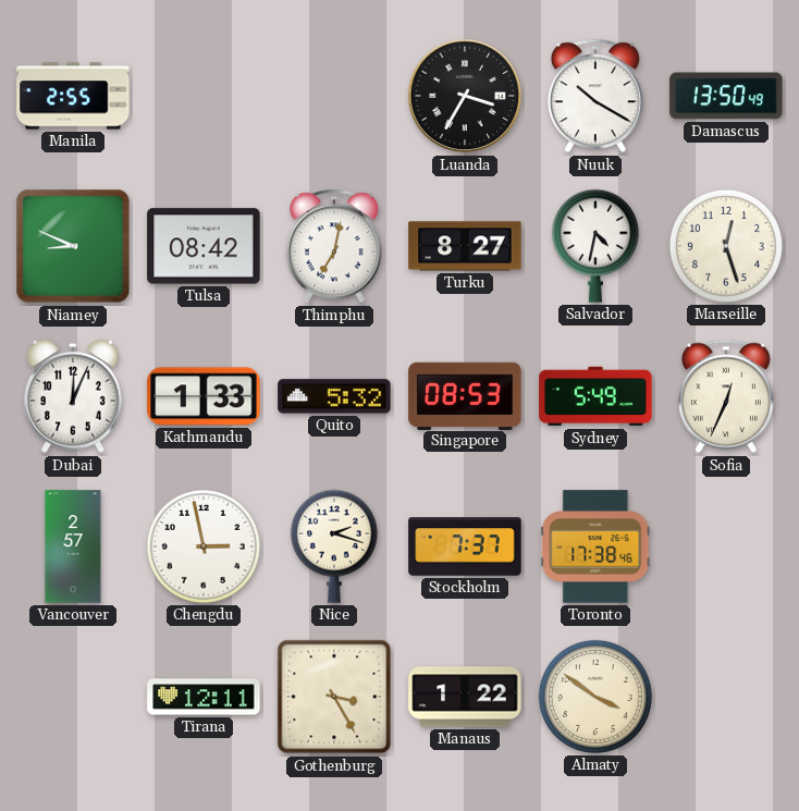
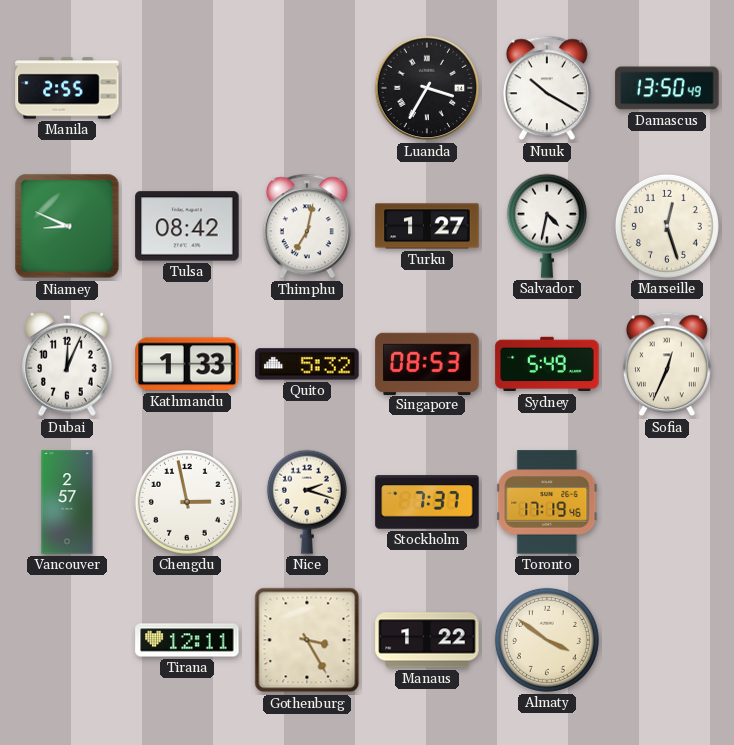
Turku: 8:27 -> 1:27 (427, 226)
Toronto: 17:38 -> 17:19 (547, 502)
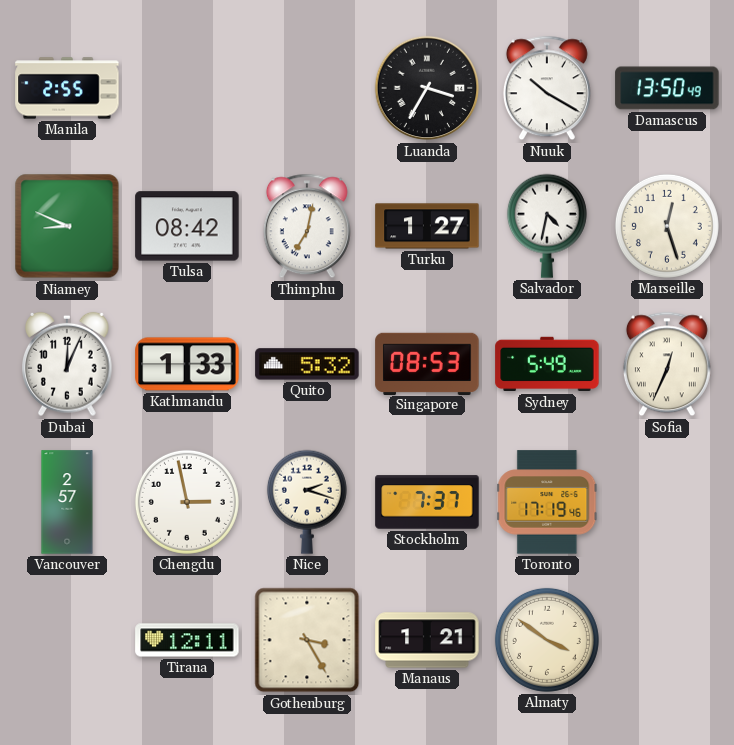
Manaus: 1:22 -> 1:21 (427, 640)
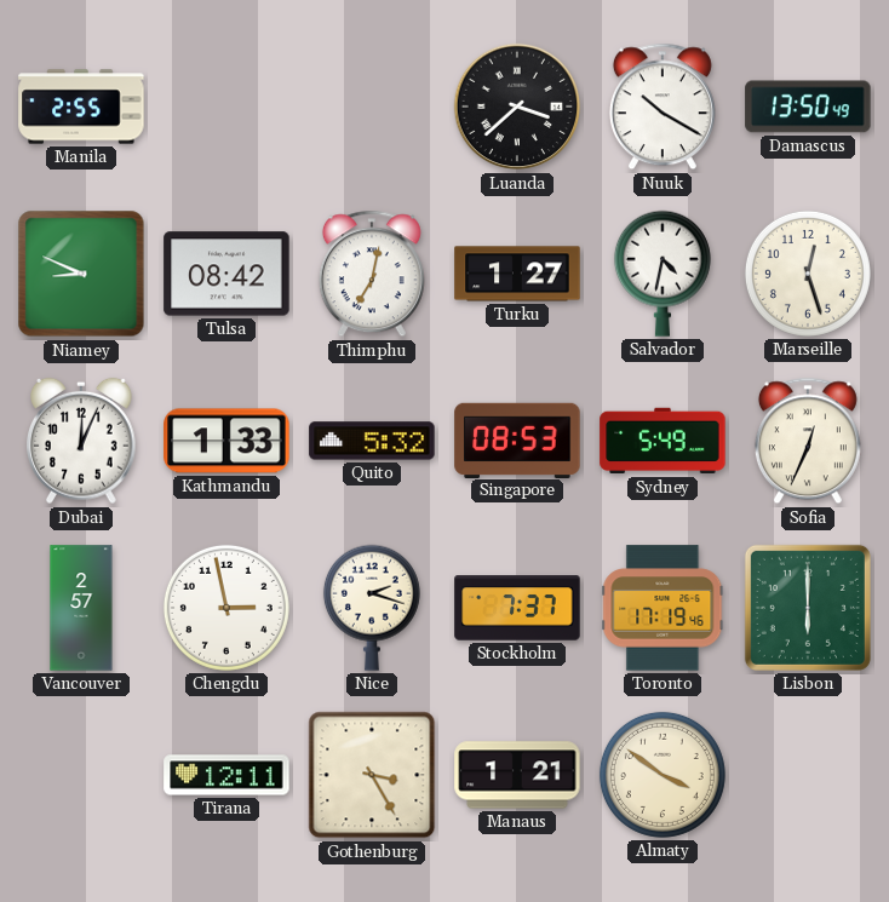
Luanda: 3:35 -> 3:38 (517, 107)
Lisbon: none -> 6:00 (808, 608)
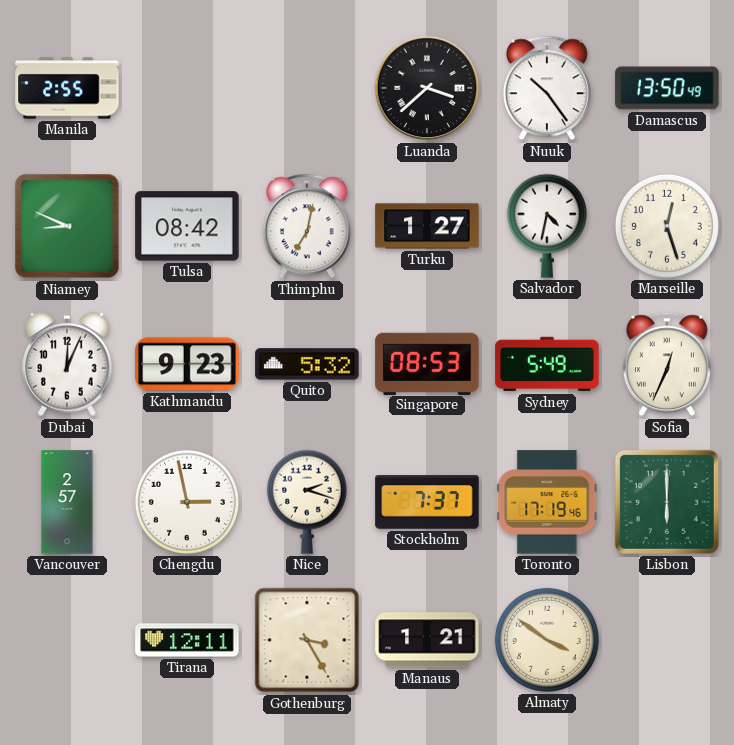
Nuuk: 10:20 -> 10:24 (547, 88)
Kathmandu: 1:33 -> 9:23 (187, 364)
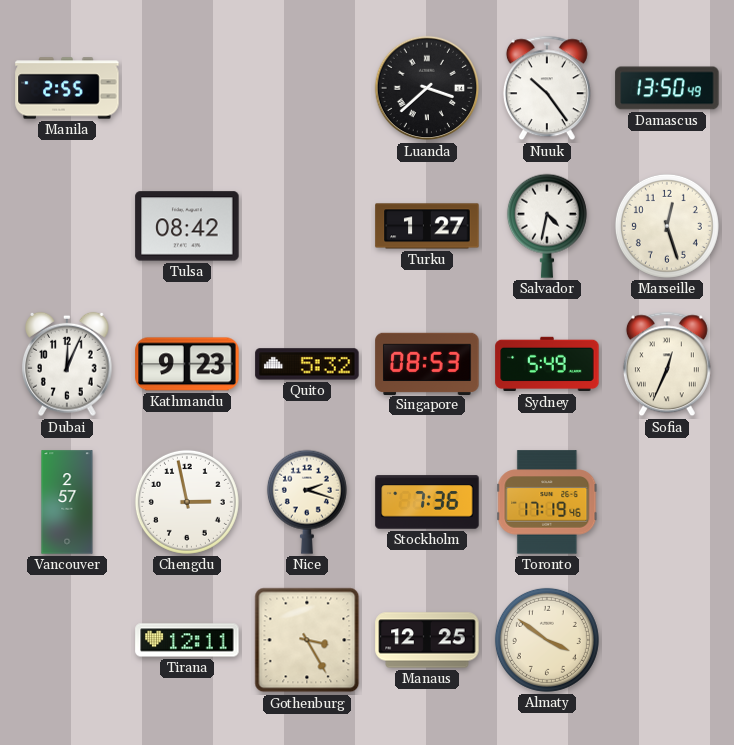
Niamey: 8:49 -> none (67, 226)
Thimphu: 7:02 -> none (307, 226)
Stockholm: 7:37 -> 7:36 (427, 502)
Lisbon: 6:00 -> none (667, 502)
Manaus: 1:21 -> 12:25 (427, 640)
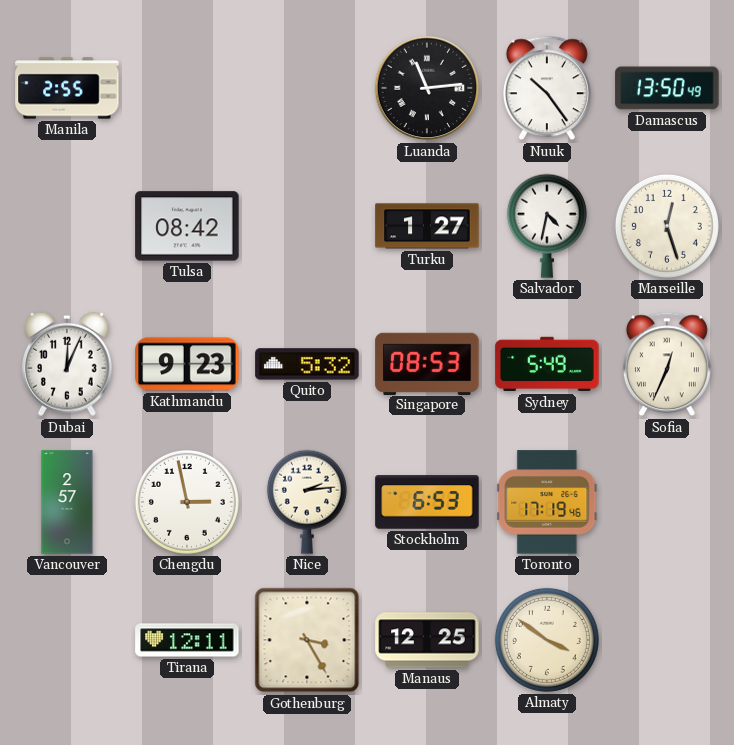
Luanda: 3:38 -> 11:14 (427, 88)
Nice: 2:18 -> 2:14 (307, 502)
Stockholm: 7:36 -> 6:53 (427, 502)
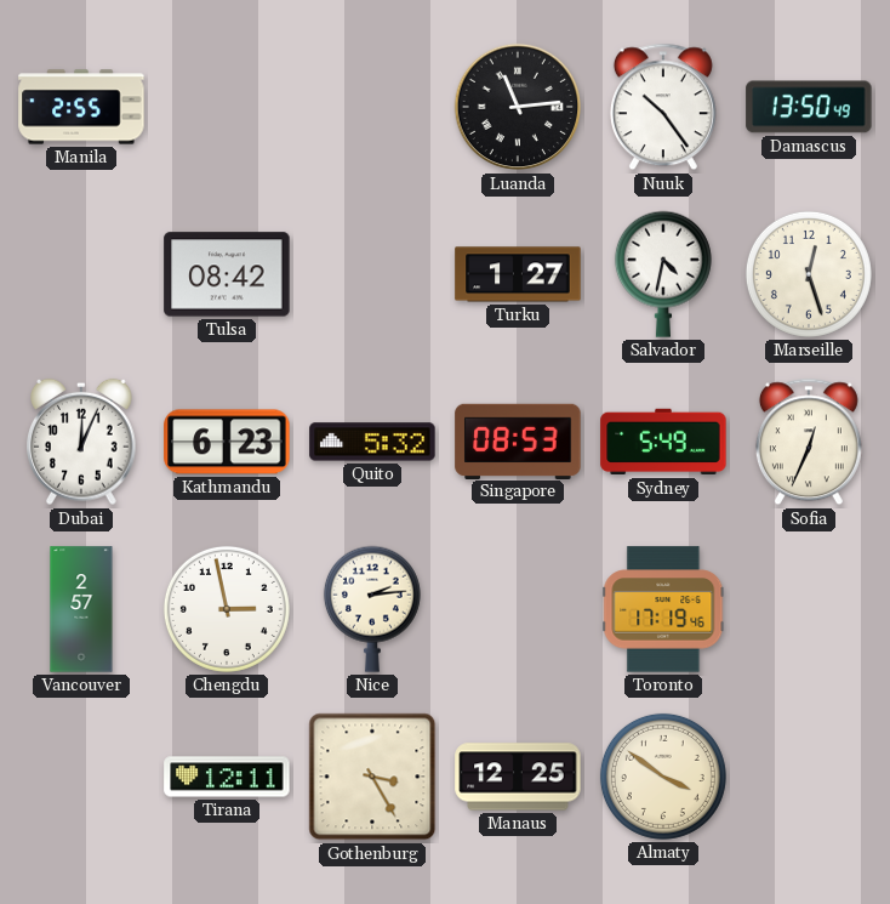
Kathmandu: 9:23 -> 6:23 (227, 442)
Stockholm: 6:53 -> none (427, 502)
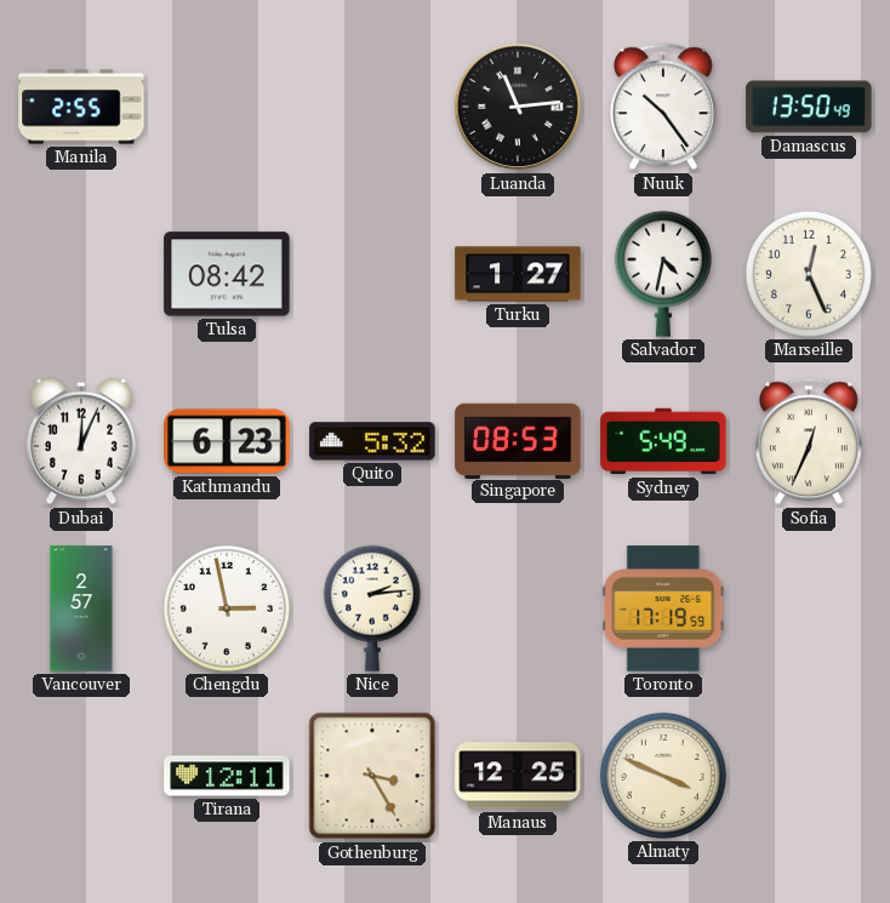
Marseille: 12:27 -> 12:26 (809, 274)
Toronto: 17:19:46 -> 17:19:59 (663, 608)
Almaty: 3:51 -> 3:49 (663, 776)
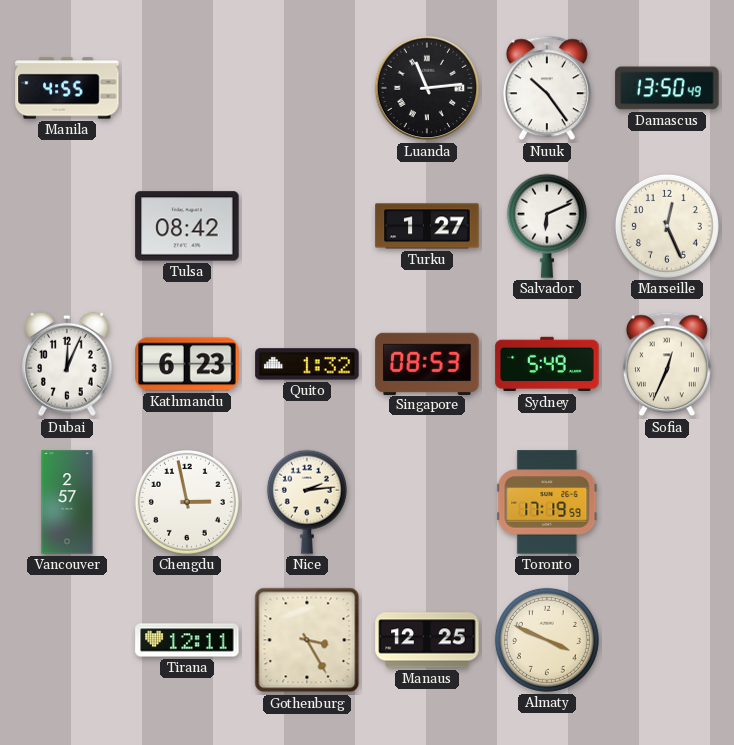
Manila: 2:55 -> 4:55 (67, 88)
Salvador: 4:32 -> 6:11 (547, 226)
Quito: 5:32 -> 1:32 (307, 364)
